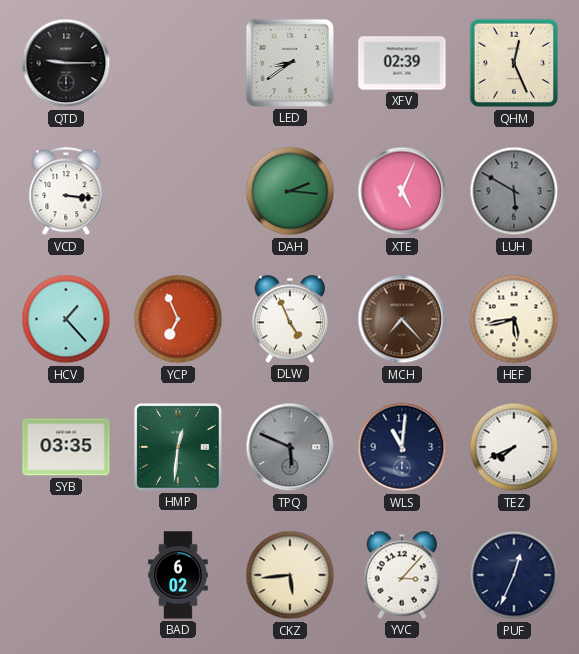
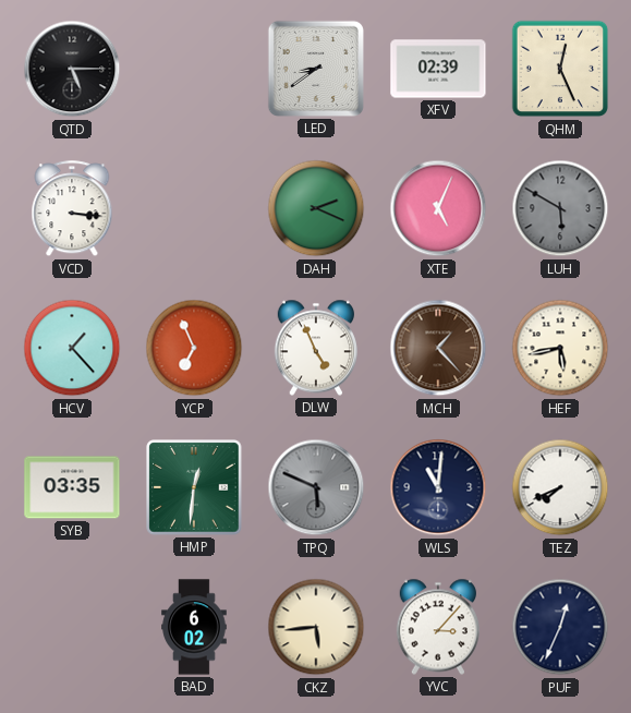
QTD: 9:15 -> 5:15 (72, 69)
DAH: 2:16 -> 2:19 (316, 208)
MCH: 7:23 -> 1:23 (438, 348)
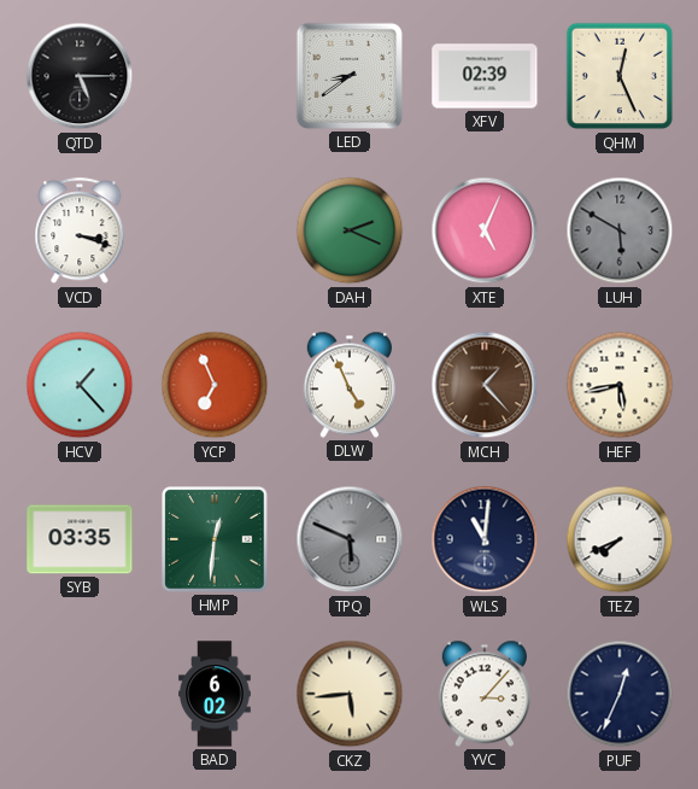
VCD: 3:16 -> 3:18 (80, 232)
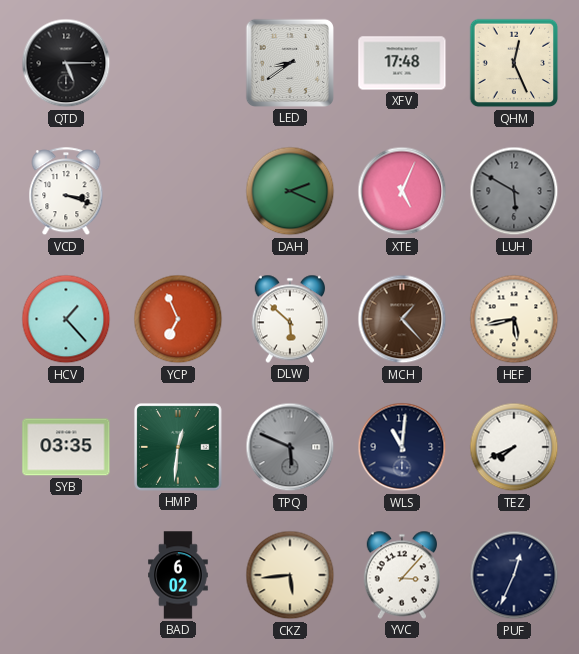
XFV: 02:39 -> 17:48 (402, 63)
DLW: 4:56 -> 5:52 (289, 319)
